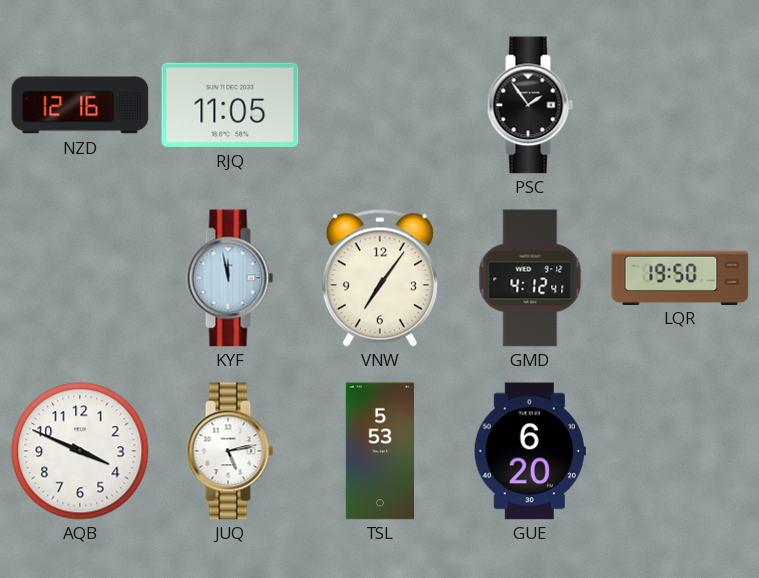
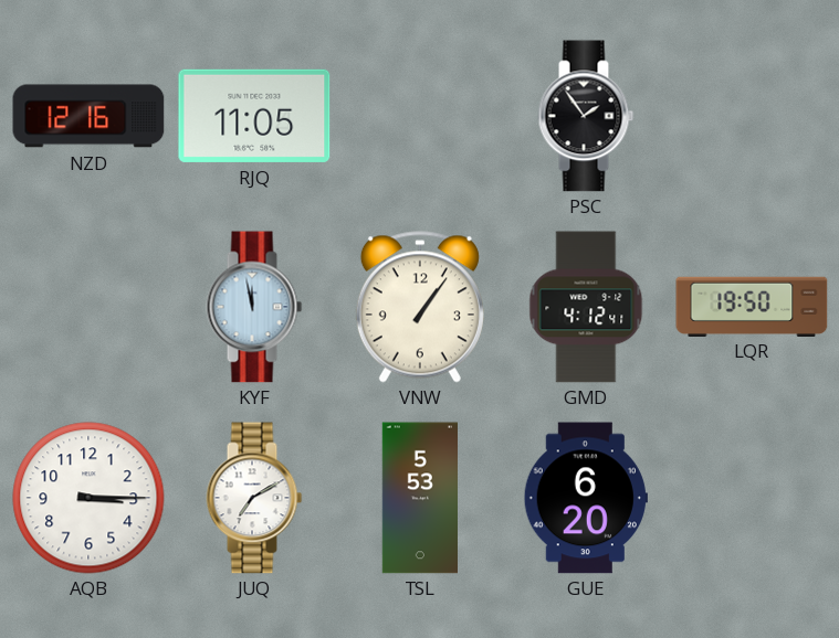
VNW: 7:06 -> 1:06 (420, 307)
AQB: 3:49 -> 3:15 (88, 498)
JUQ: 5:13 -> 7:10 (254, 498)
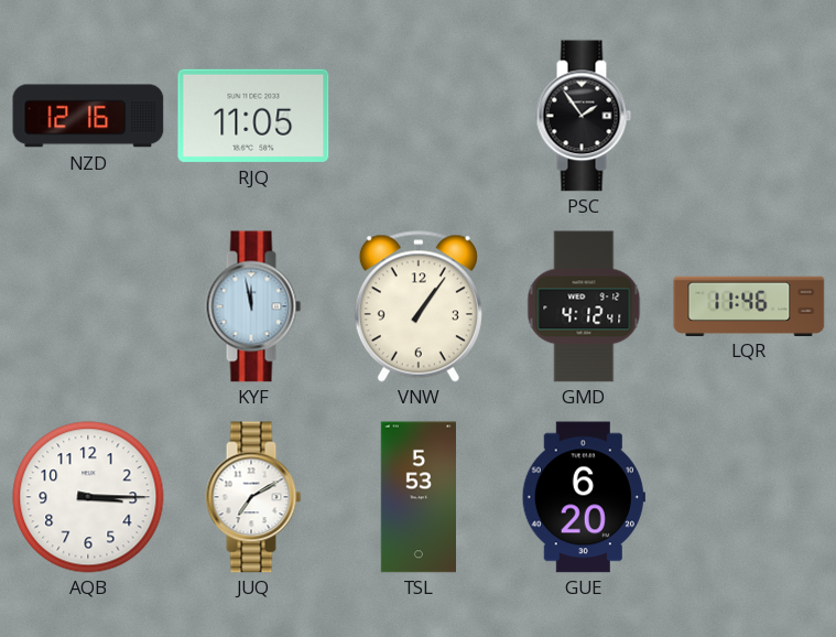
LQR: 19:50 -> 11:46 (749, 305)
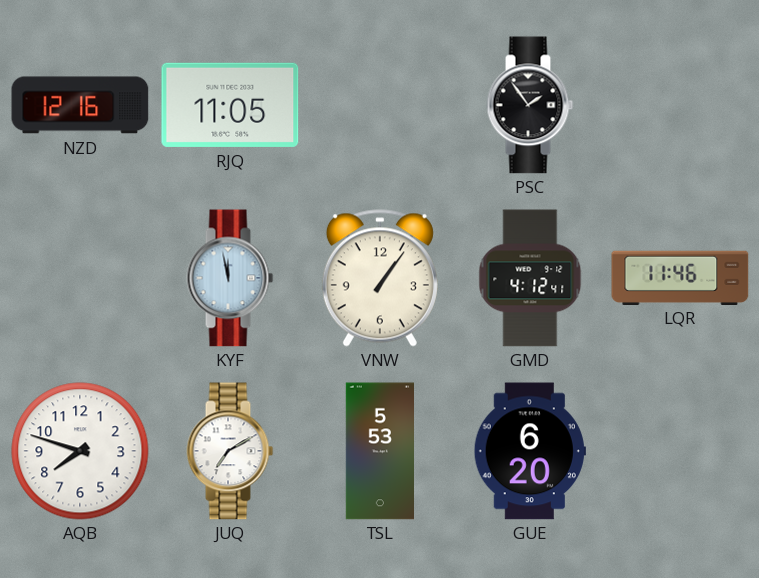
AQB: 3:15 -> 7:48 (80, 451)
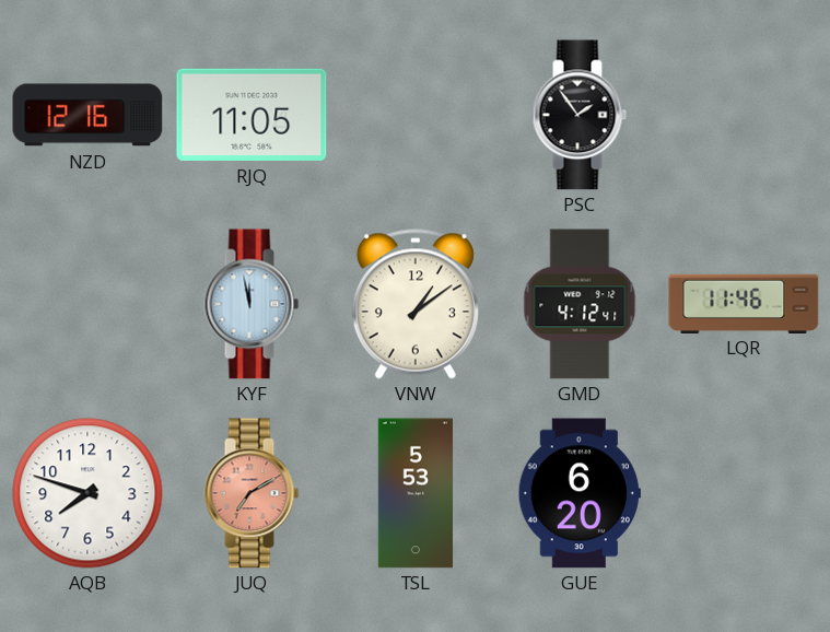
VNW: 1:06 -> 1:09 (416, 304)
JUQ dial: white -> salmon (252, 493)
